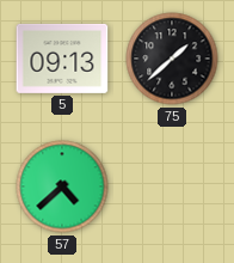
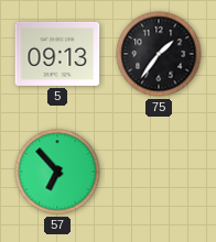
75: 1:38 -> 1:36 (159, 54)
57: 4:38 -> 6:53 (57, 172)
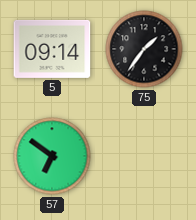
5: 09:13 -> 09:14 (52, 49)
57: 6:53 -> 6:51 (52, 156)
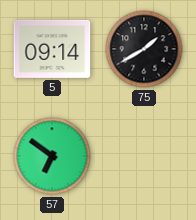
75: 1:36 -> 1:40 (144, 49)
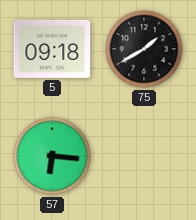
5: 09:14 -> 09:18 (52, 49)
57: 6:51 -> 6:16 (52, 156)
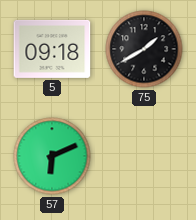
57: 6:16 -> 6:11 (52, 156)
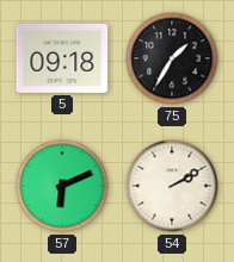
75: 1:40 -> 1:35 (172, 58)
54: none -> 2:10 (172, 186)
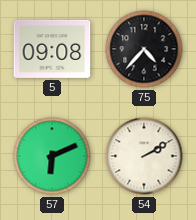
5: 09:18 -> 09:08 (52, 49)
75: 1:35 -> 4:37 (144, 49)
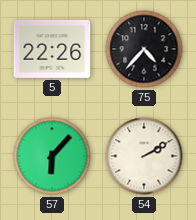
5: 09:08 -> 22:26 (52, 49)
57: 6:11 -> 6:07 (52, 156)
